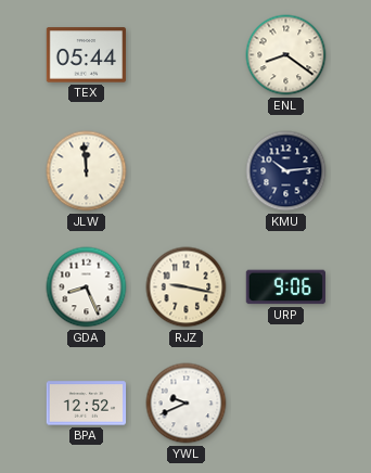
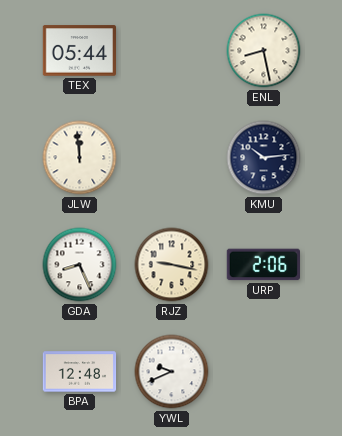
ENL: 8:21 -> 8:28 (264, 51)
URP: 9:06 -> 2:06 (263, 265)
BPA: 12:52 -> 12:48 (80, 372)
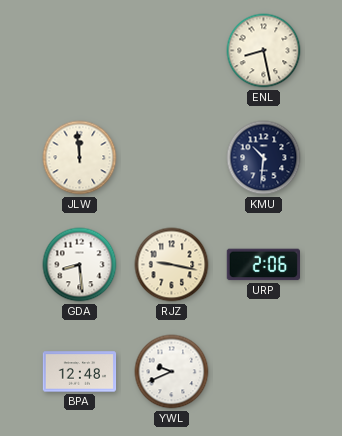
TEX: 05:44 -> none (80, 51)
KMU: 10:14 -> 10:31 (264, 158)
GDA: 8:26 -> 8:29 (80, 265)
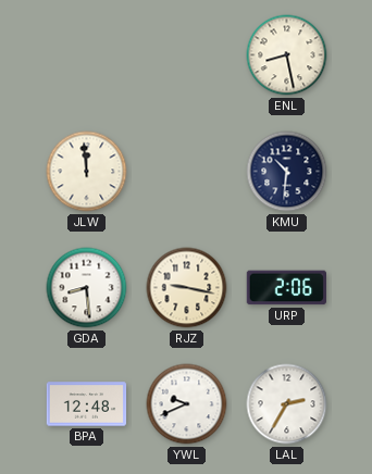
LAL: none -> 2:35 (287, 404)
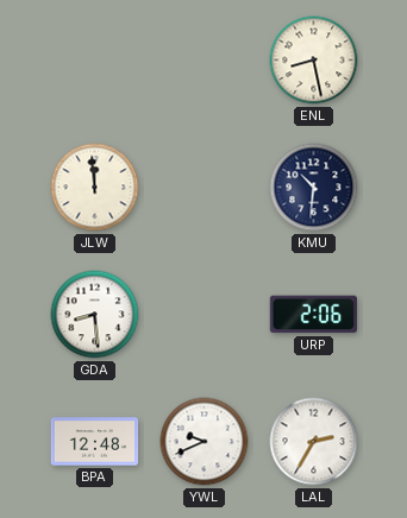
RJZ: 9:17 -> none (187, 288)
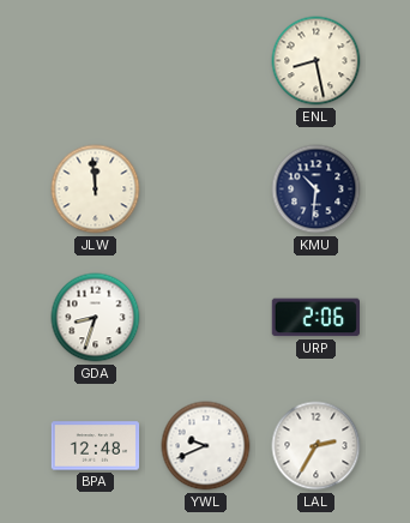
GDA: 8:29 -> 8:33 (96, 318)
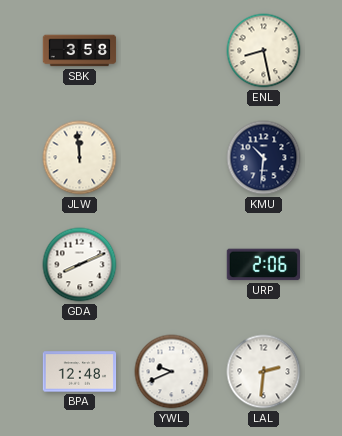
SBK: none -> 3:58 (80, 51)
GDA: 8:33 -> 8:11 (80, 265)
LAL: 2:35 -> 2:31 (264, 372)
